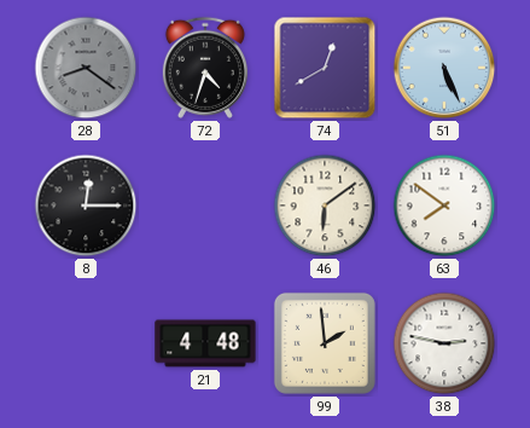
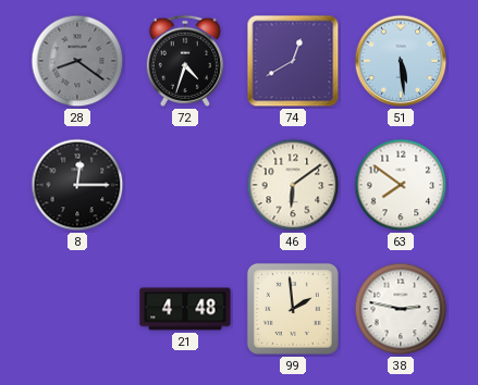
51: 5:26 -> 5:29 (401, 61)
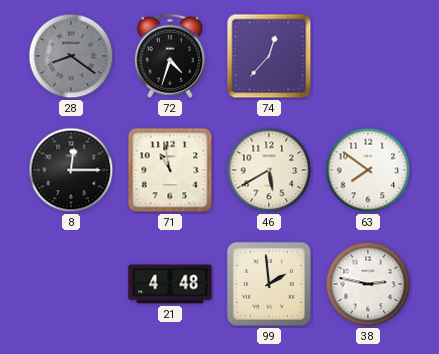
74: 12:40 -> 12:37 (269, 56)
51: 5:29 -> none (401, 61)
71: none -> 10:58 (170, 170)
46: 6:09 -> 5:40 (269, 170)
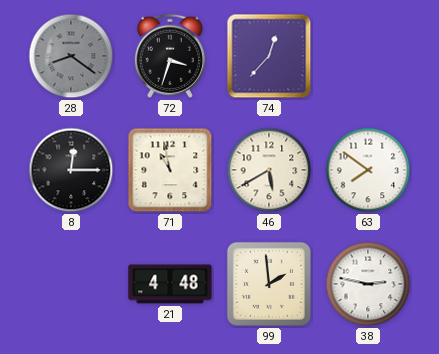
72: 4:33 -> 3:33 (170, 56)
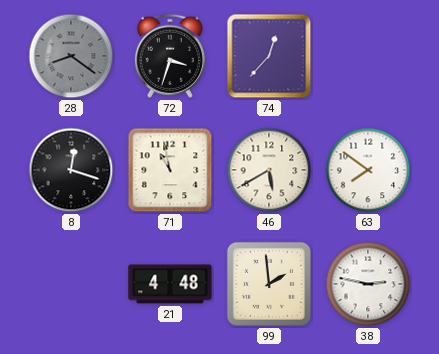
8: 12:15 -> 12:18 (71, 170)
